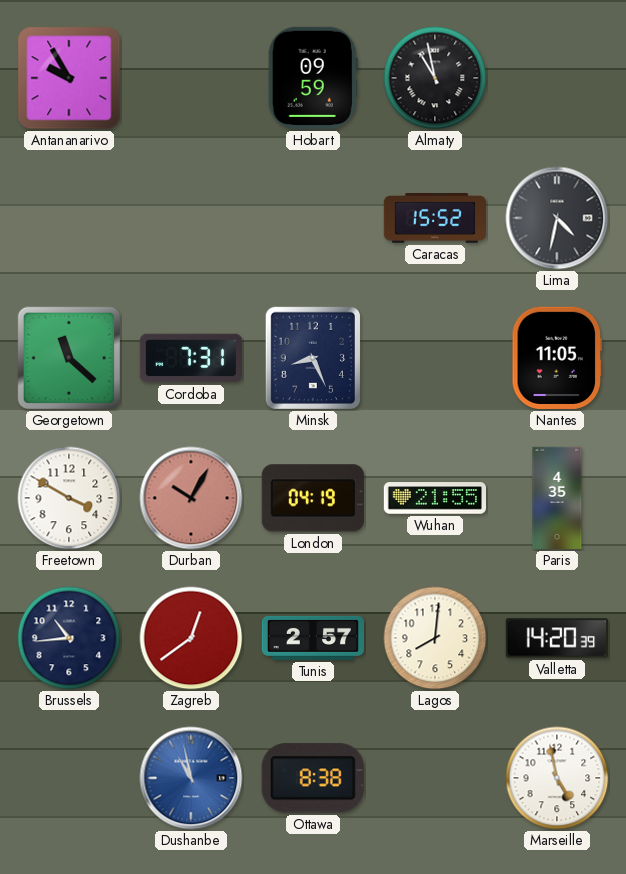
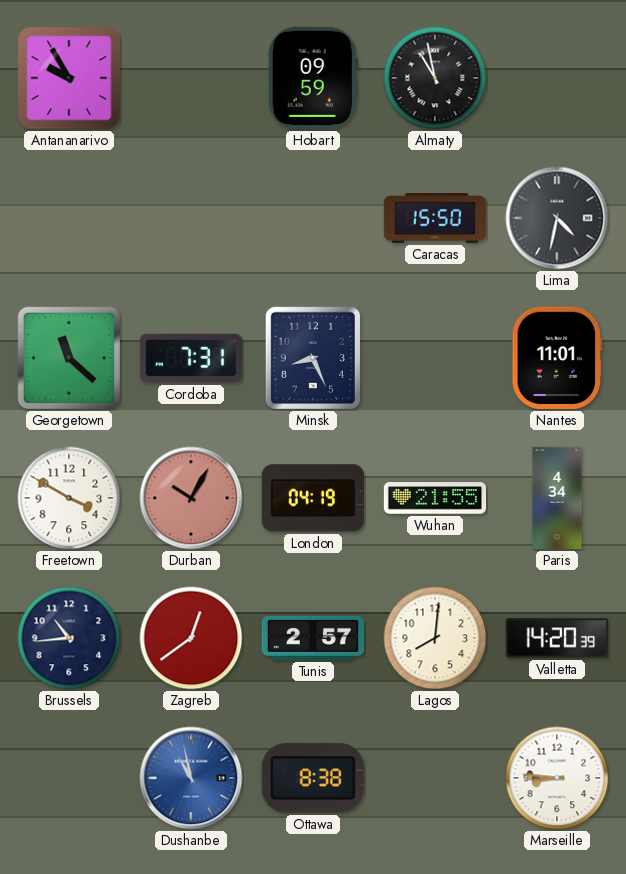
Caracas: 15:52 -> 15:50 (434, 218)
Nantes: 11:05 -> 11:01 (556, 358)
Paris: 4:35 -> 4:34 (557, 498)
Marseille: 4:58 -> 8:46 (557, 778)
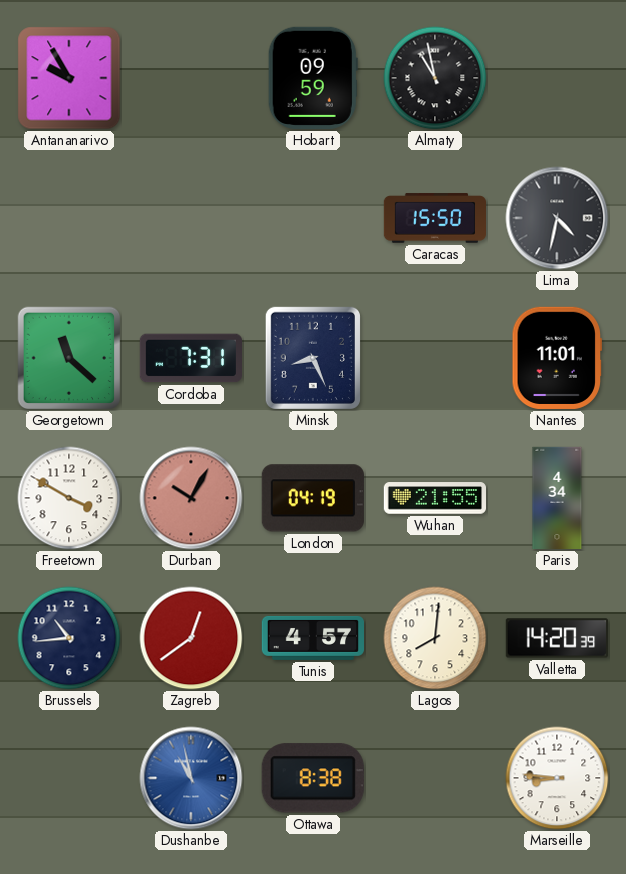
Tunis: 2:57 -> 4:57 (312, 638)
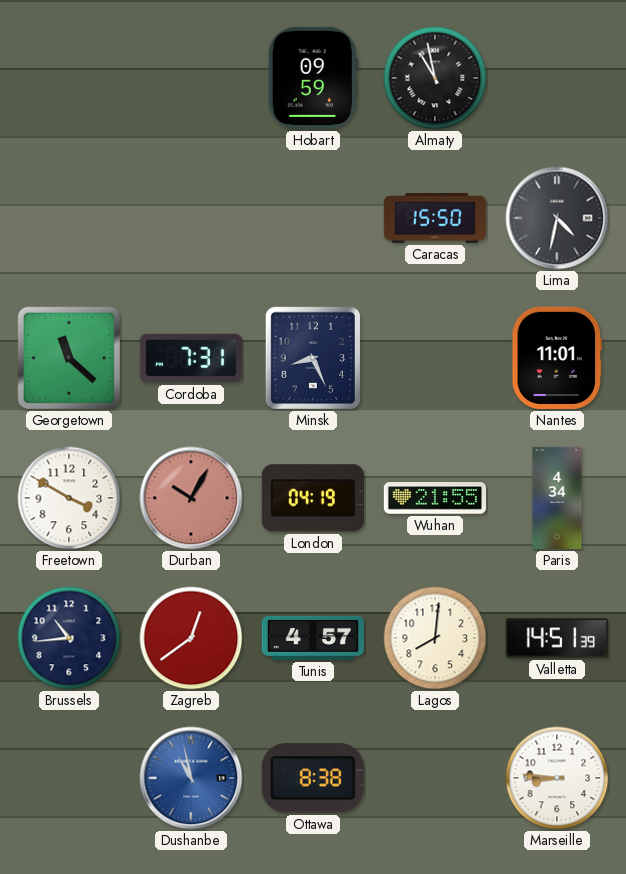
Antananarivo: 9:55 -> none (69, 78)
Valletta: 14:20 -> 14:51 (557, 638)
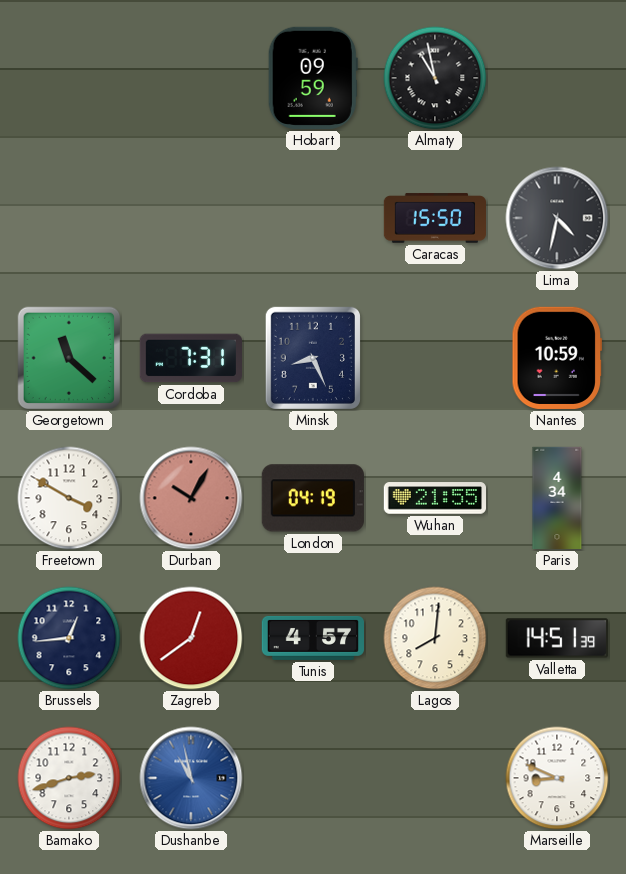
Nantes: 11:01 -> 10:59 (556, 358)
Brussels: 10:44 -> 12:44 (69, 638)
Bamako: none -> 2:42 (69, 778)
Ottawa: 8:38 -> none (313, 778)
Marseille: 8:46 -> 8:49 (557, 778)
